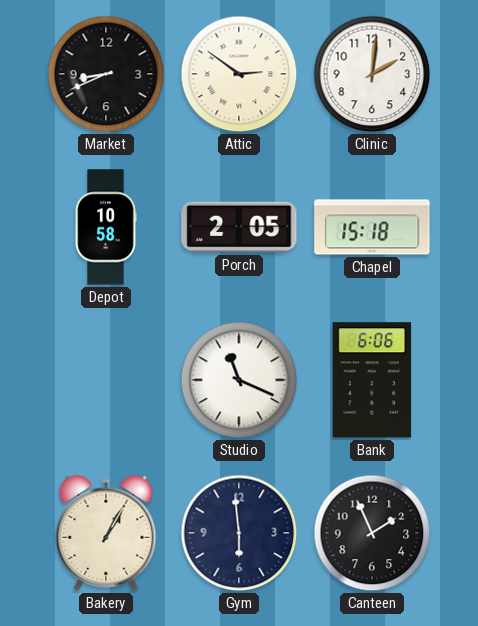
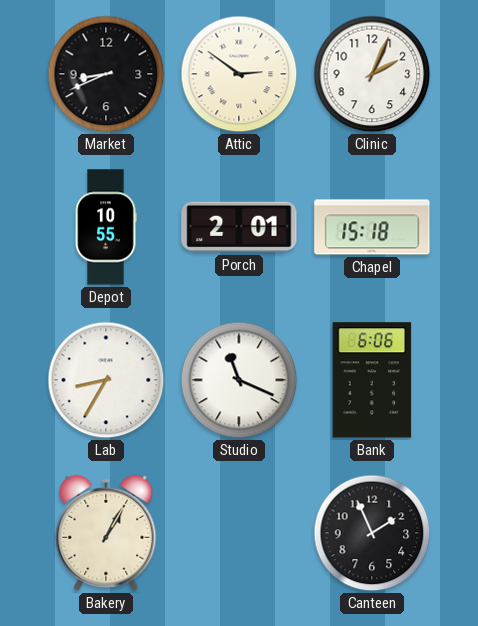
Clinic: 2:01 -> 2:04 (372, 74)
Depot: 10:58 -> 10:55 (106, 227)
Porch: 2:05 -> 2:01 (239, 227)
Lab: none -> 8:35 (106, 380)
Gym: 5:59 -> none (239, 533)
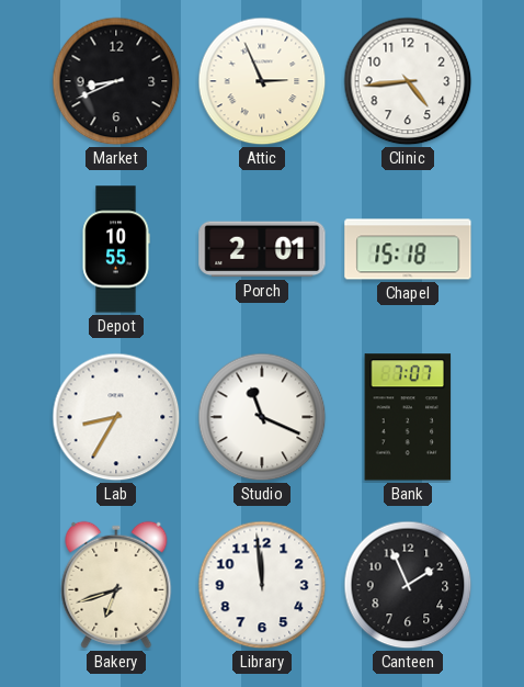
Attic: 2:51 -> 2:56 (262, 81)
Clinic: 2:04 -> 4:44 (408, 81)
Bank: 6:06 -> 7:07 (408, 417)
Bakery: 1:05 -> 6:42 (116, 585)
Library: none -> 11:59 (262, 585)
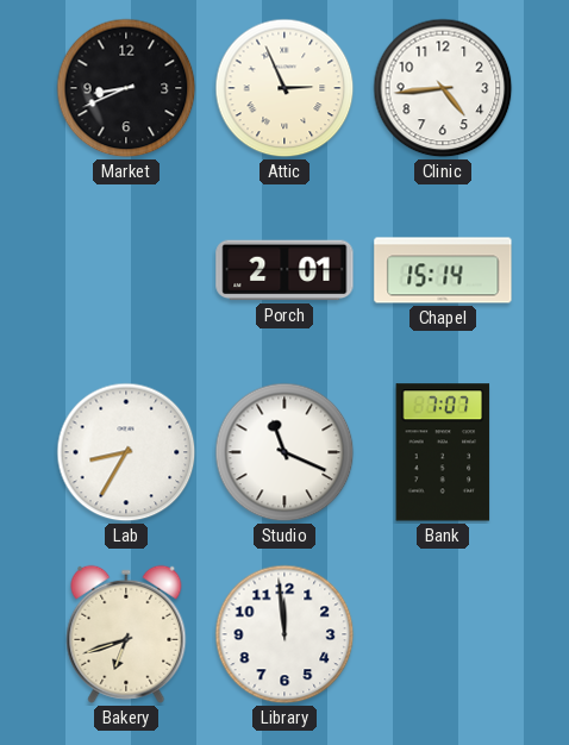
Depot: 10:55 -> none (116, 249)
Chapel: 15:18 -> 15:14 (443, 270)
Canteen: 1:56 -> none (408, 585)
